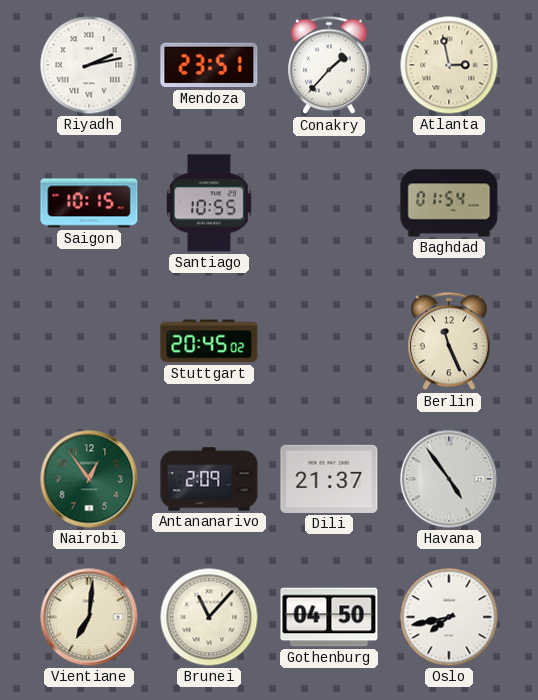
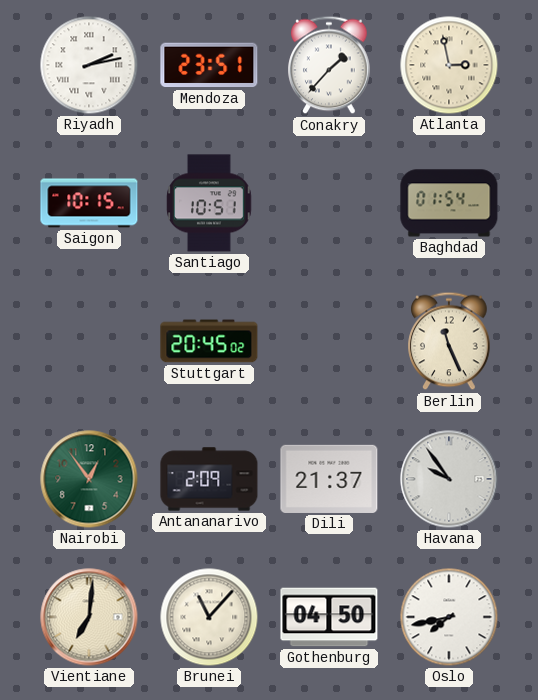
Santiago: 10:55 -> 10:51 (209, 203)
Havana: 4:54 -> 9:54 (449, 479)
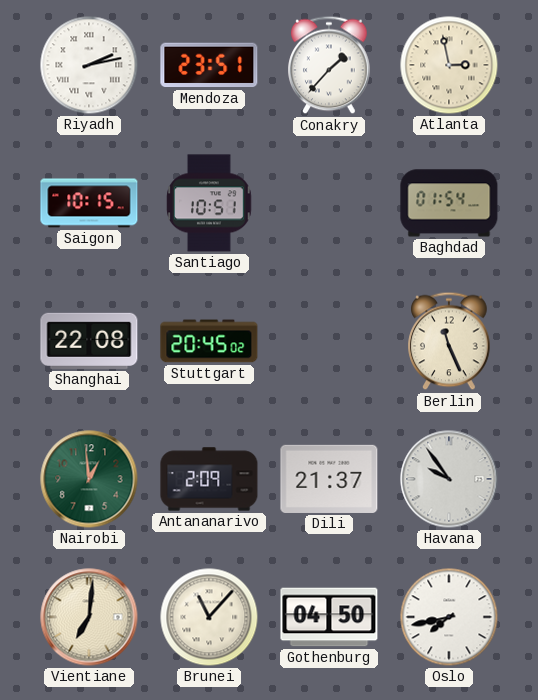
Shanghai: none -> 22:08 (89, 341)
Nairobi: 12:54 -> 12:59 (89, 479)
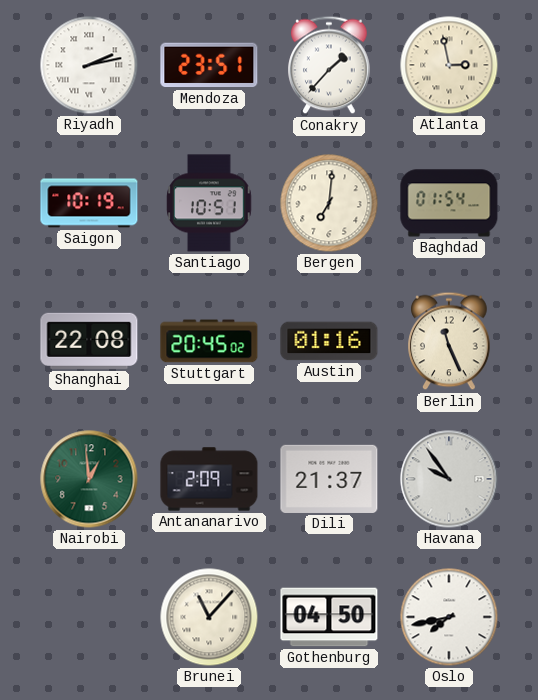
Saigon: 10:15 -> 10:19 (89, 203)
Bergen: none -> 7:01 (329, 203)
Austin: none -> 01:16 (329, 341)
Vientiane: 7:01 -> none (89, 617)
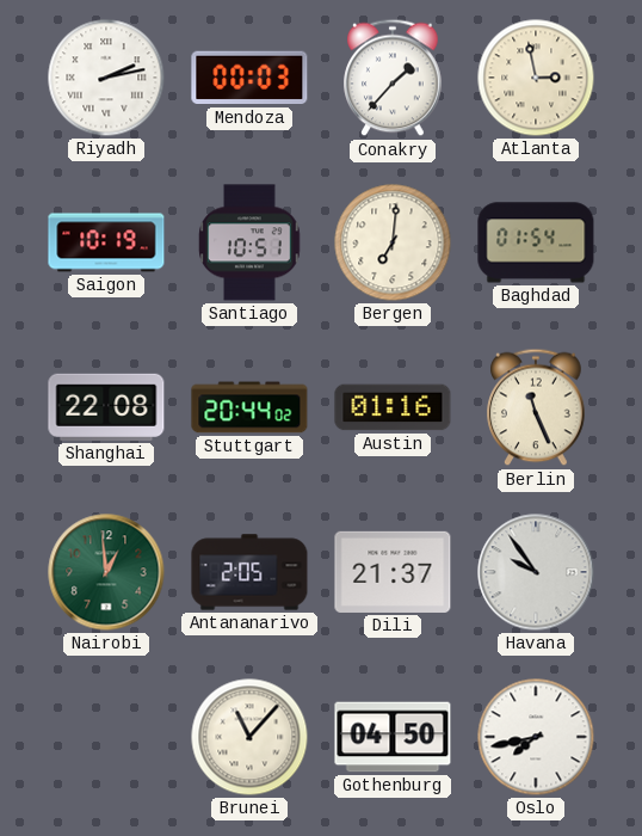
Mendoza: 23:51 -> 00:03 (249, 78)
Stuttgart: 20:45 -> 20:44 (249, 407)
Antananarivo: 2:09 -> 2:05 (249, 572)
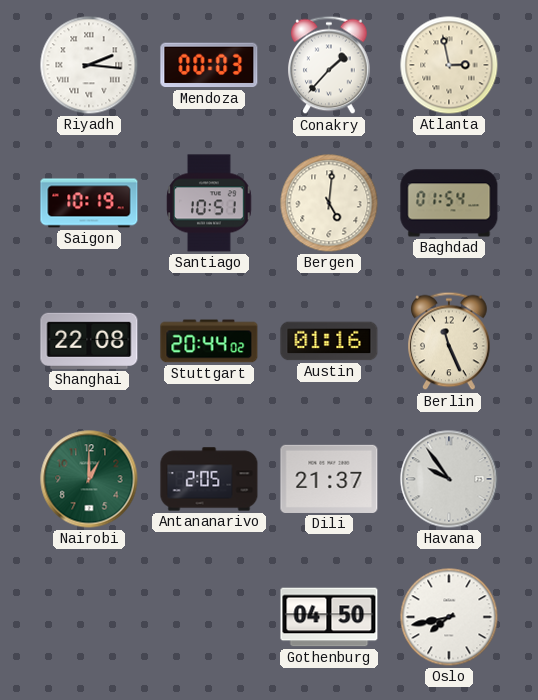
Riyadh: 2:13 -> 2:16 (89, 65)
Bergen: 7:01 -> 5:01 (329, 203)
Nairobi: 12:59 -> 1:00 (89, 479)
Brunei: 11:07 -> none (249, 737)
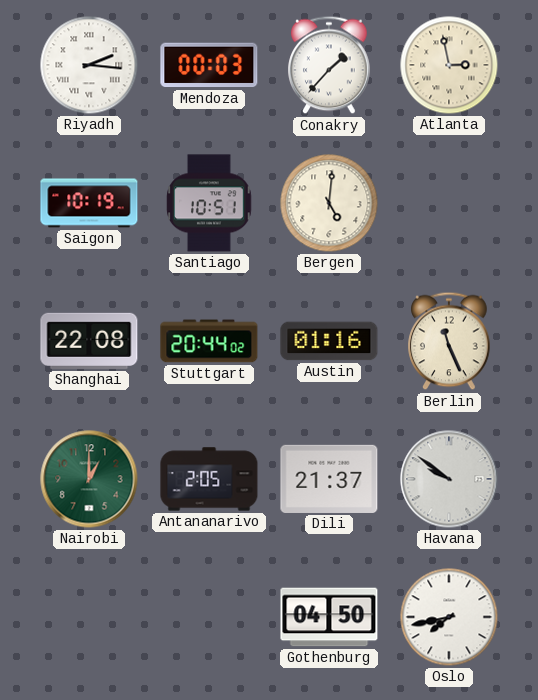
Baghdad: 01:54 -> none (449, 203)
Havana: 9:54 -> 9:51 (449, 479)
